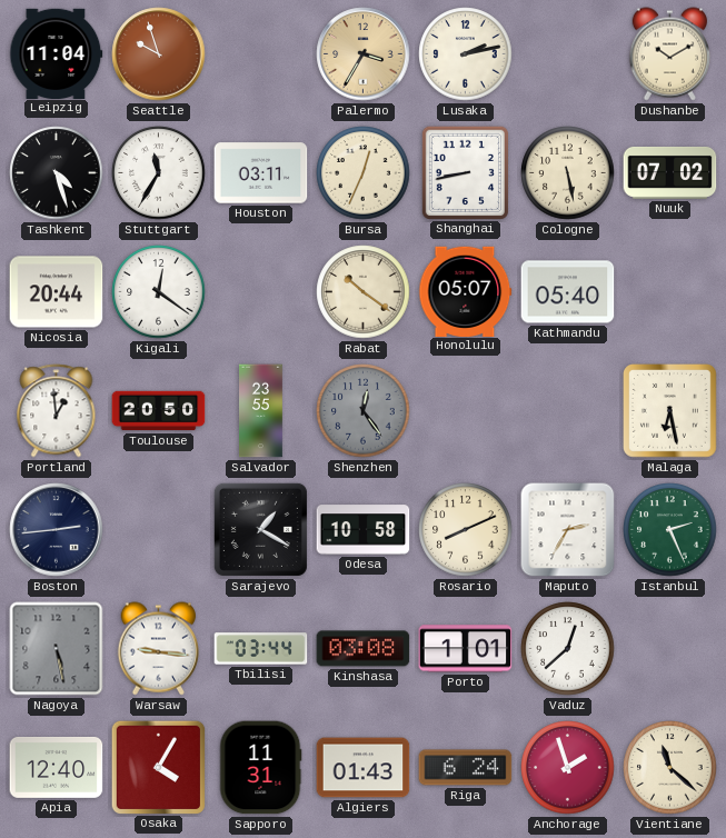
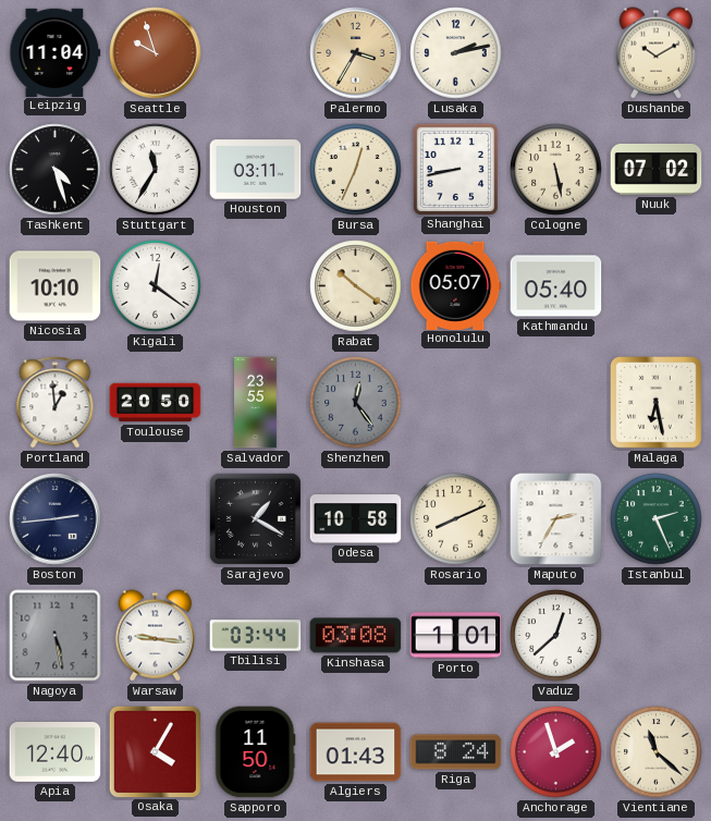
Nicosia: 20:44 -> 10:10 (56, 286)
Sapporo: 11:31 -> 11:50 (255, 752)
Riga: 6:24 -> 8:24 (456, 752)
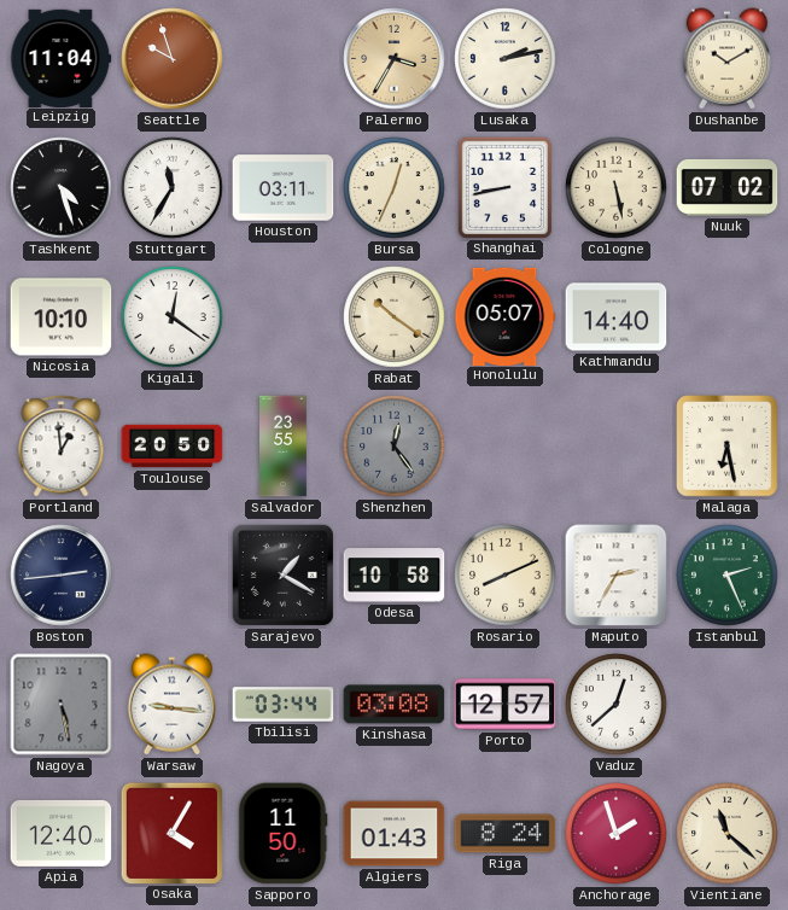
Kathmandu: 05:40 -> 14:40 (617, 317)
Porto: 1:01 -> 12:57 (506, 705)
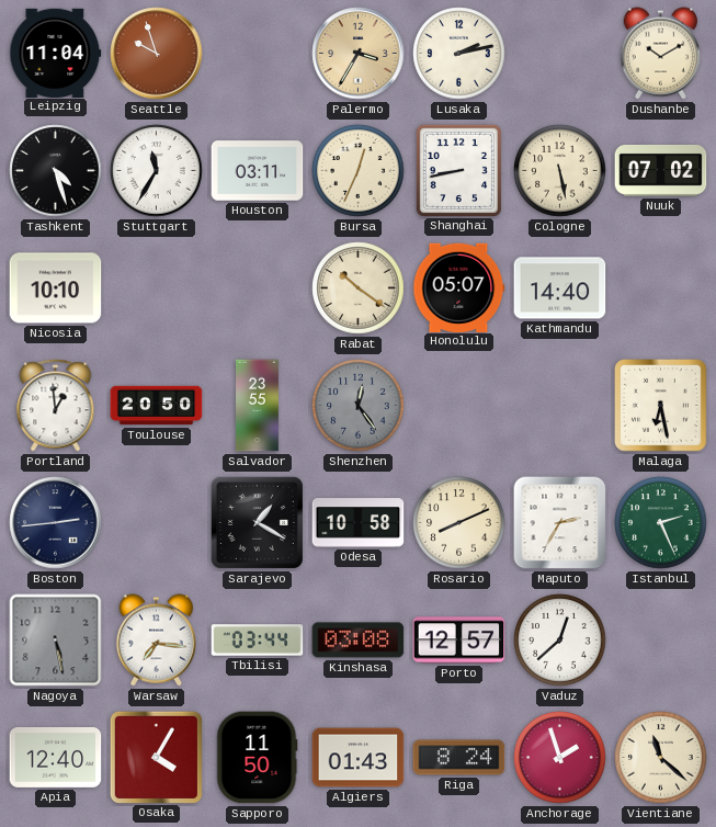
Kigali: 12:21 -> none (173, 317)
Warsaw: 9:16 -> 7:16 (156, 641)
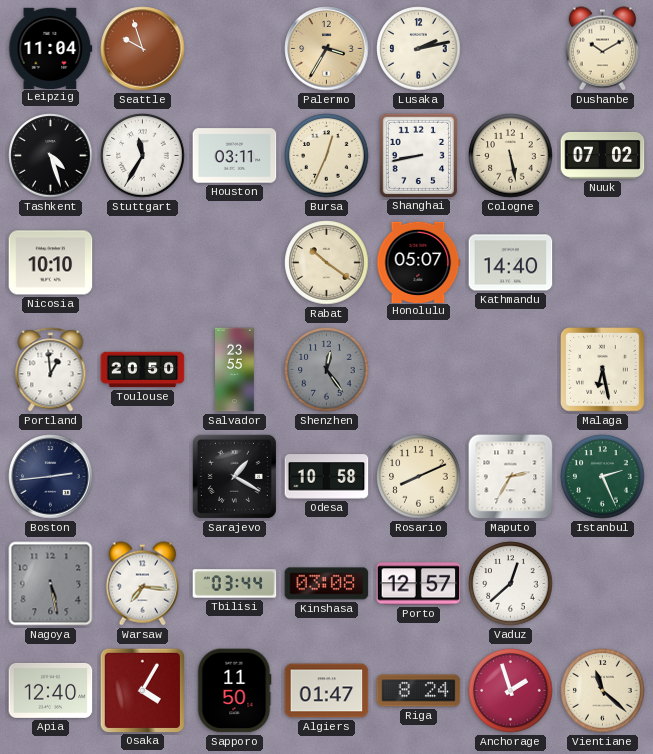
Algiers: 01:43 -> 01:47 (327, 691)
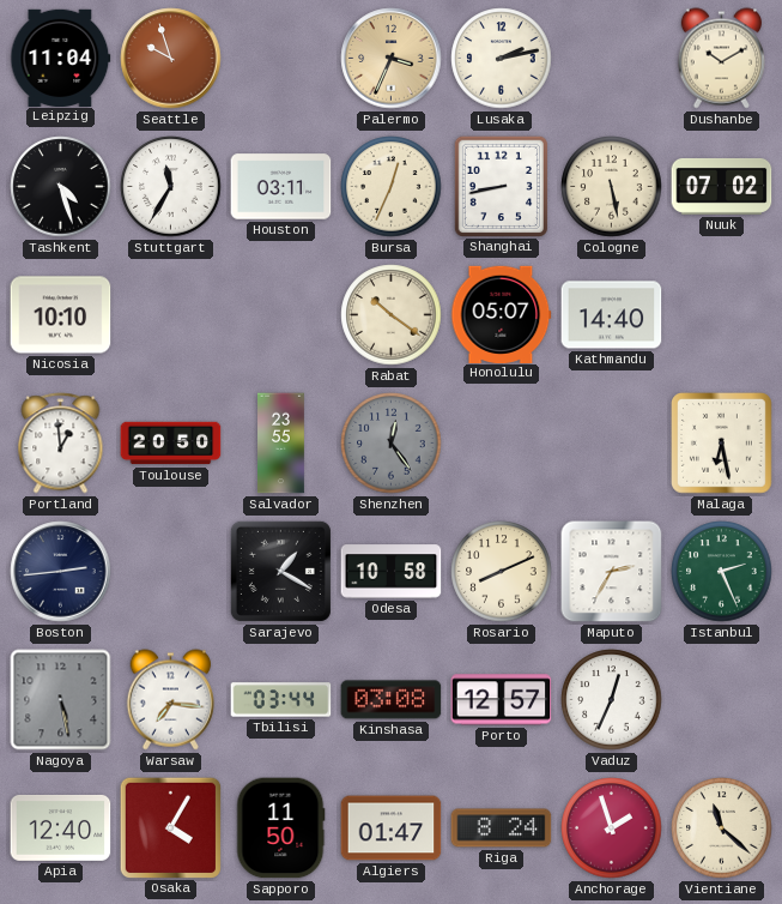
Palermo: 3:35 -> 3:34 (392, 59)
Vaduz: 12:38 -> 12:34 (612, 700)
